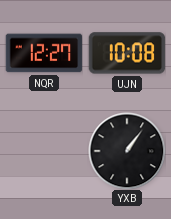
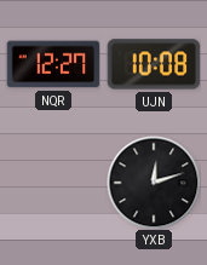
YXB: 1:06 -> 12:12 (154, 183)
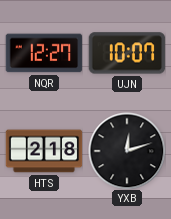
UJN: 10:08 -> 10:07 (127, 53)
HTS: none -> 2:18 (44, 151)
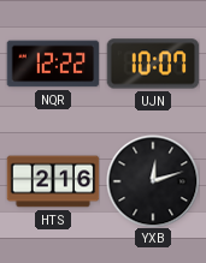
NQR: 12:27 -> 12:22 (53, 64)
HTS: 2:18 -> 2:16 (53, 181)
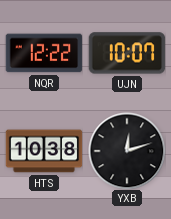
HTS: 2:16 -> 10:38 (44, 151)
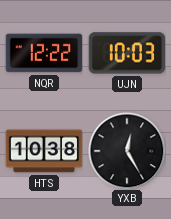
UJN: 10:07 -> 10:03 (127, 53)
YXB: 12:12 -> 12:25 (127, 151)
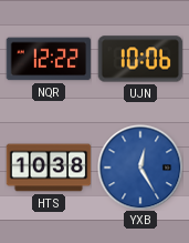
UJN: 10:03 -> 10:06 (140, 59)
YXB dial: black -> blue (140, 168)
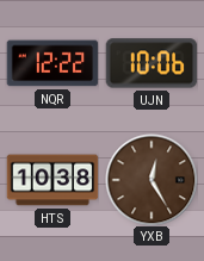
YXB dial: blue -> brown (152, 180)
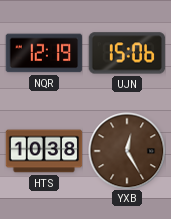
NQR: 12:22 -> 12:19 (44, 53)
UJN: 10:06 -> 15:06 (127, 53)
